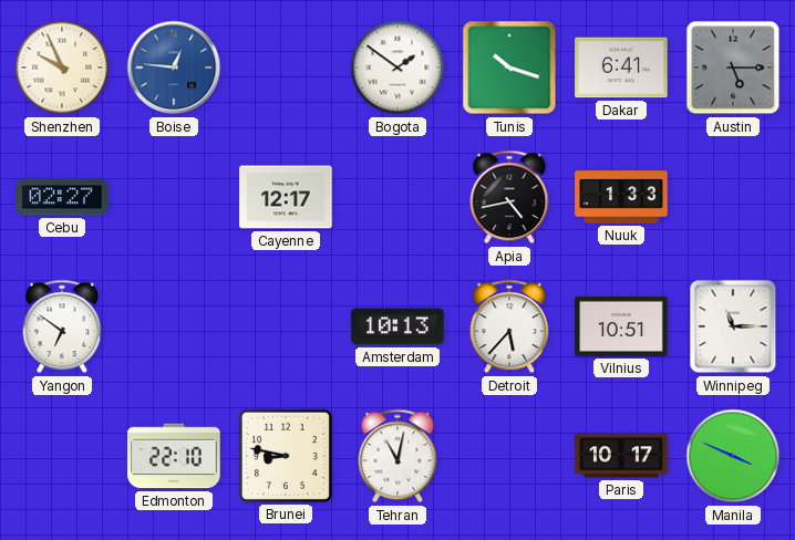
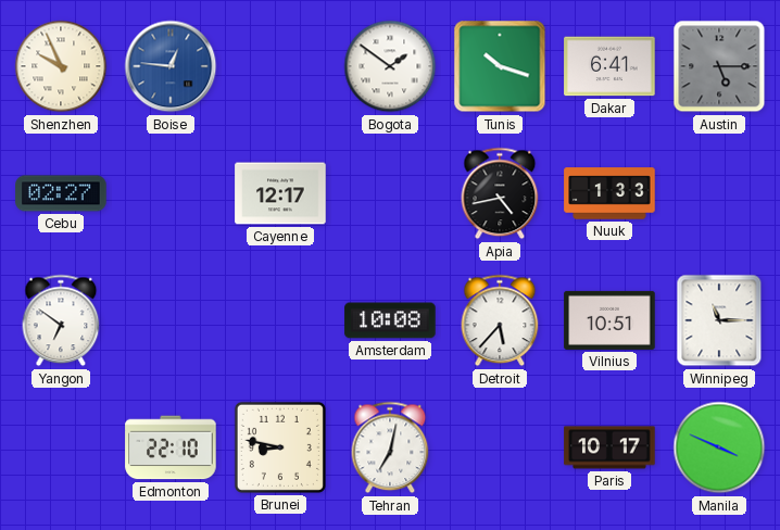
Amsterdam: 10:13 -> 10:08 (390, 320)
Tehran: 11:02 -> 7:02 (390, 447)
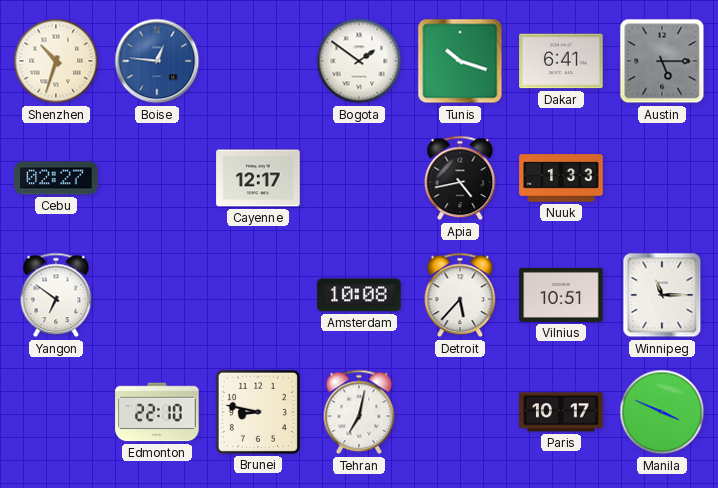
Shenzhen: 9:56 -> 10:33 (56, 61)
